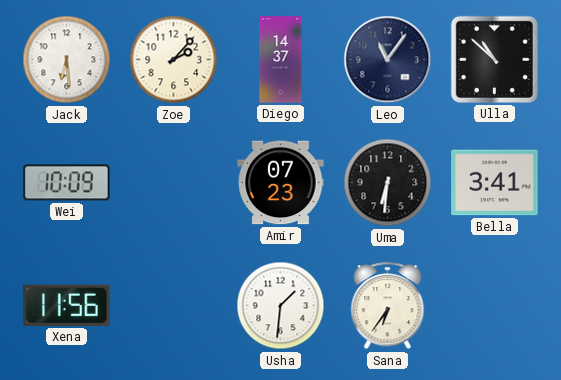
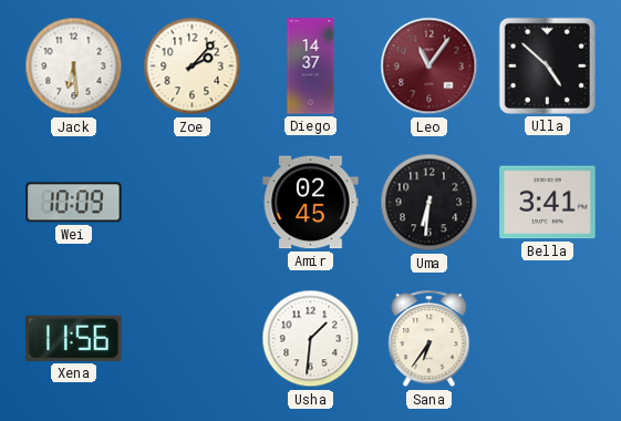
Leo dial: navy -> burgundy (429, 66)
Ulla: 10:52 -> 4:52 (547, 65)
Amir: 07:23 -> 02:45 (311, 203)
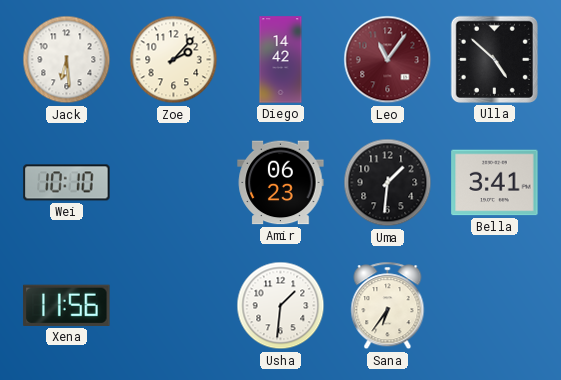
Diego: 14:37 -> 14:42 (281, 60)
Wei: 10:09 -> 10:10 (67, 183)
Amir: 02:45 -> 06:23 (281, 183)
Uma: 6:31 -> 1:31 (388, 183)
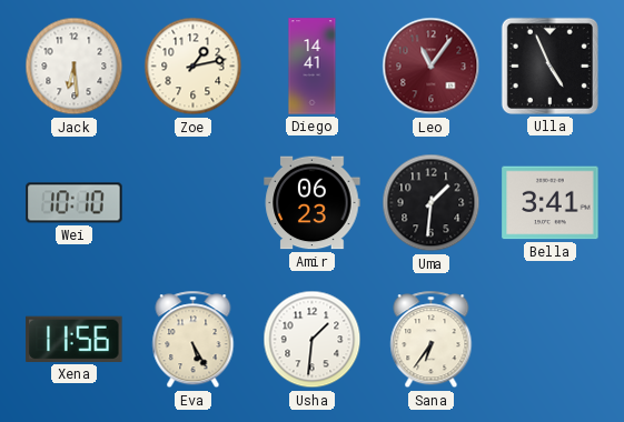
Zoe: 2:07 -> 1:13 (194, 67)
Diego: 14:42 -> 14:41 (313, 67)
Ulla: 4:52 -> 4:56 (549, 66)
Eva: none -> 5:25 (194, 340)
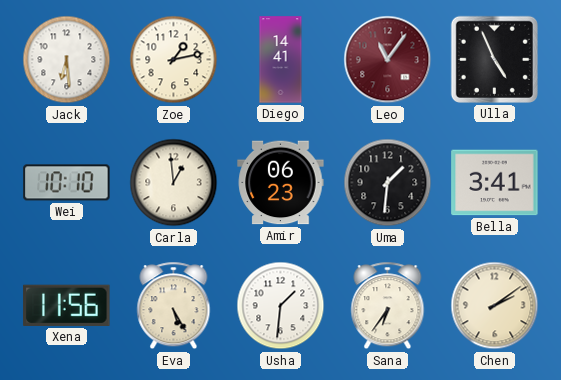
Carla: none -> 12:59 (174, 183)
Chen: none -> 2:09 (495, 306)
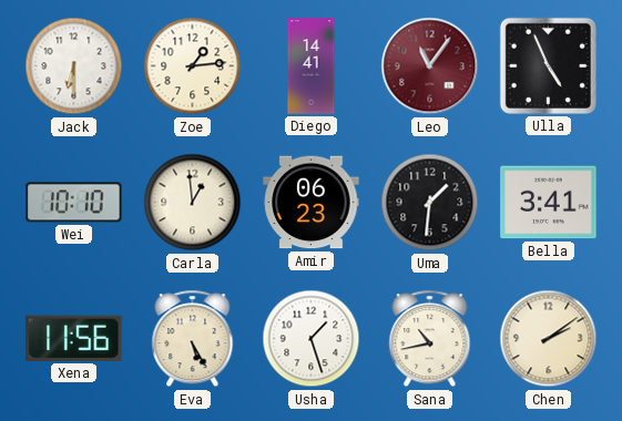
Jack: 6:29 -> 6:30 (74, 66)
Zoe: 1:13 -> 1:14 (193, 66)
Usha: 1:31 -> 1:27 (312, 339)
Sana: 6:36 -> 10:43 (430, 339)
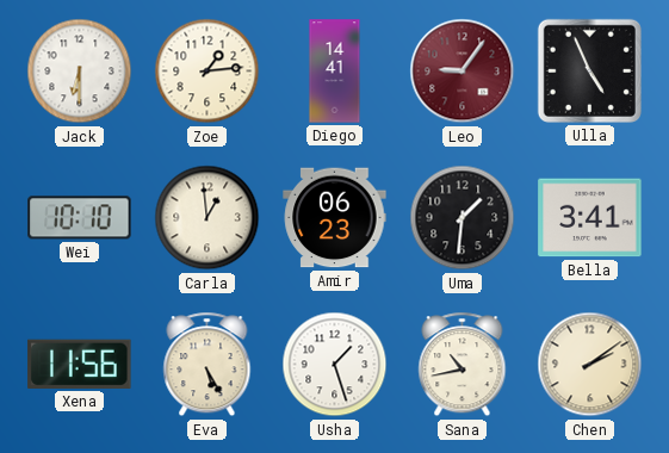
Leo: 11:06 -> 9:06 (463, 72)
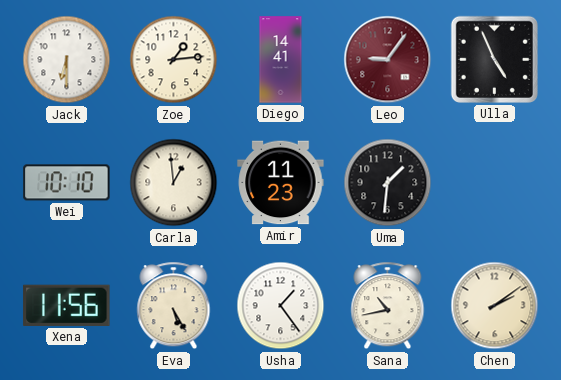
Amir: 06:23 -> 11:23 (281, 183)
Bella: 3:41 -> none (590, 218)
Usha: 1:27 -> 1:24 (281, 306)
